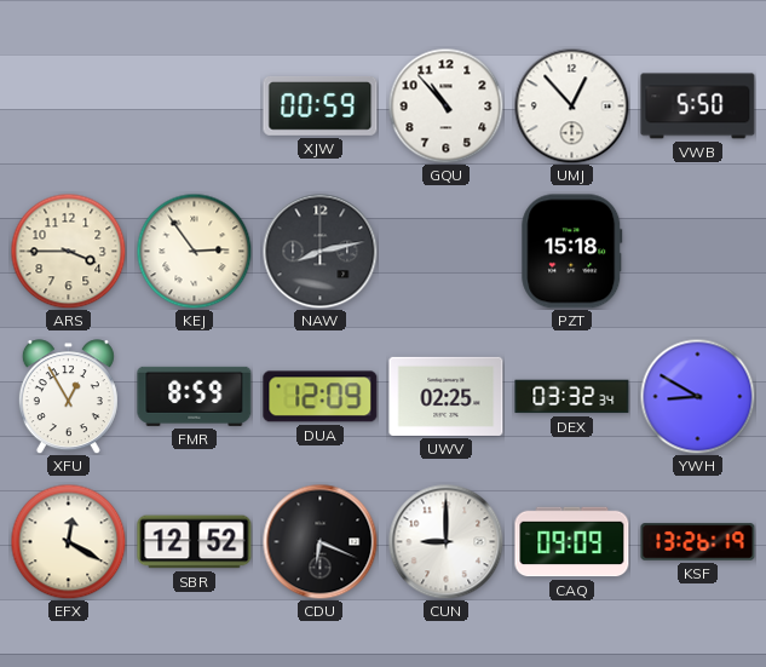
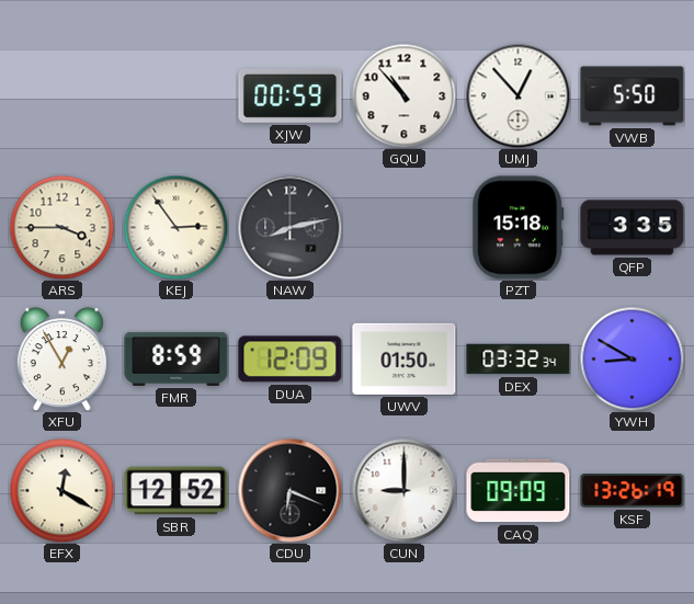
QFP: none -> 3:35 (633, 228)
UWV: 02:25 -> 01:50 (405, 358)
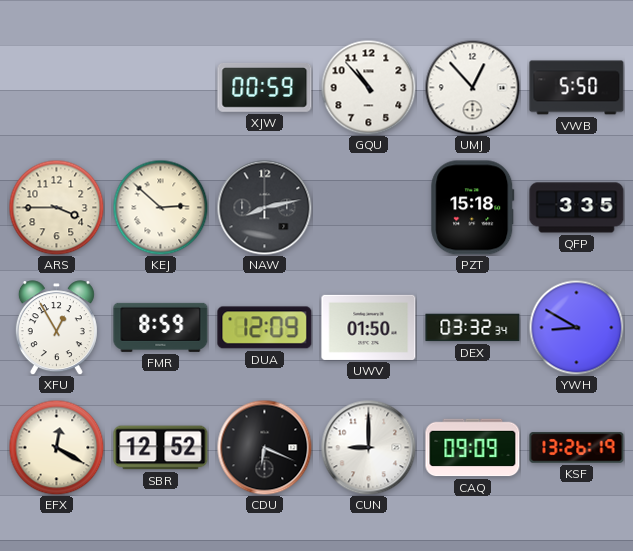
KEJ: 2:54 -> 2:52 (160, 207)
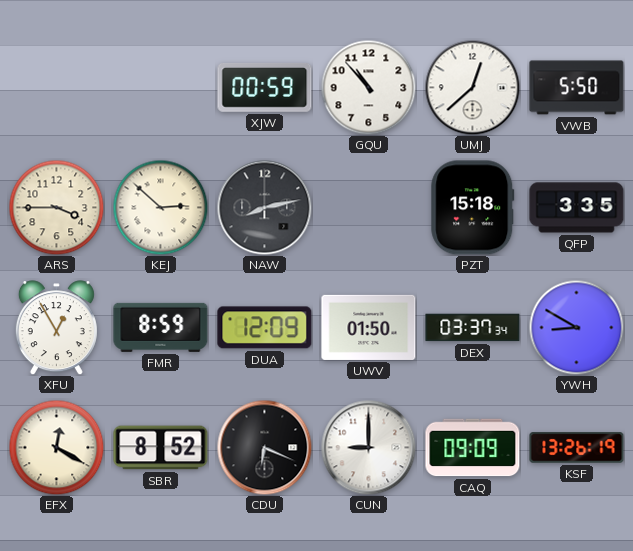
UMJ: 12:53 -> 12:38 (472, 87)
DEX: 03:32 -> 03:37 (473, 328)
SBR: 12:52 -> 8:52 (161, 448)
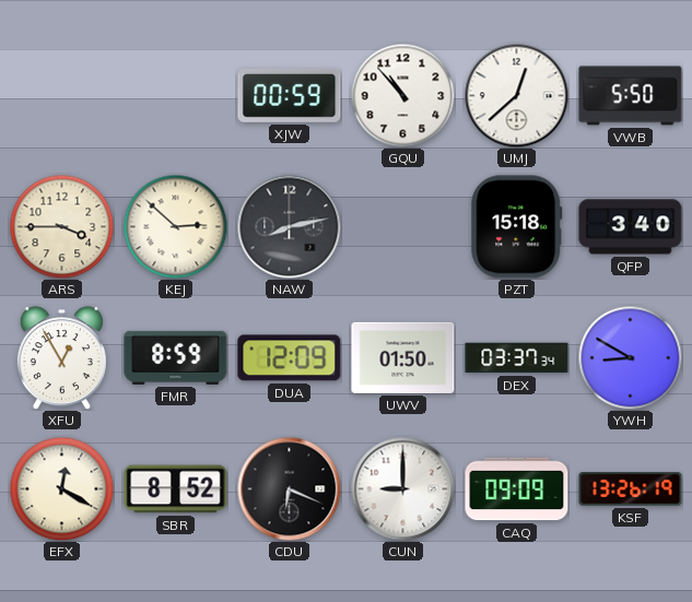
QFP: 3:35 -> 3:40 (631, 227)
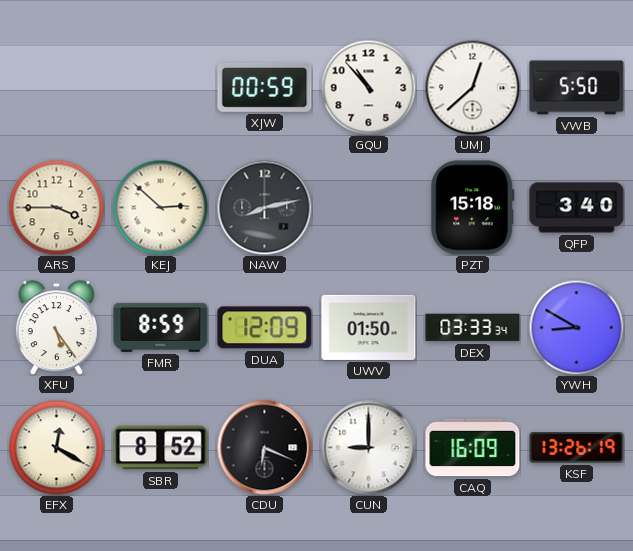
XFU: 12:55 -> 5:24 (56, 328)
DEX: 03:37 -> 03:33 (473, 328)
CAQ: 09:09 -> 16:09 (473, 448)
